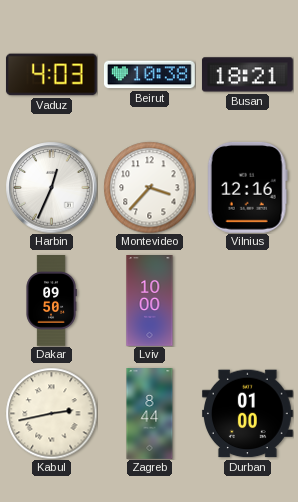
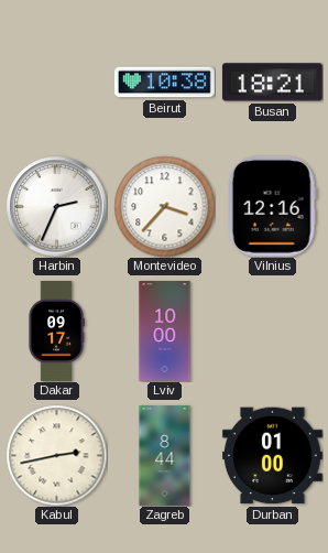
Vaduz: 4:03 -> none (51, 75)
Harbin: 12:34 -> 2:34 (56, 206)
Dakar: 09:50 -> 09:17 (56, 332)
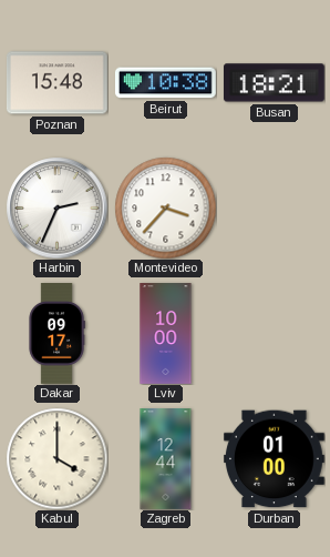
Poznan: none -> 15:48 (56, 83)
Vilnius: 12:16 -> none (272, 206)
Kabul: 2:43 -> 4:00 (56, 458)
Zagreb: 8:44 -> 12:44 (166, 459)
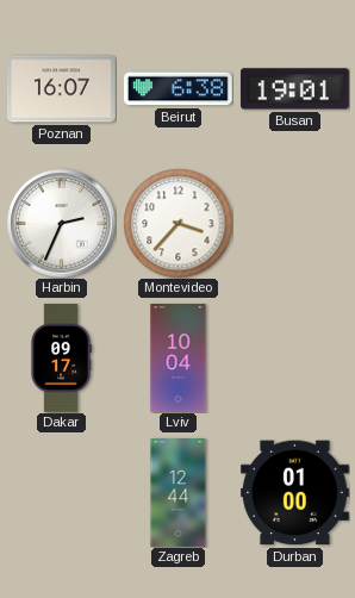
Poznan: 15:48 -> 16:07 (61, 89)
Beirut: 10:38 -> 6:38 (179, 89)
Busan: 18:21 -> 19:01 (294, 89)
Lviv: 10:00 -> 10:04 (179, 359)
Kabul: 4:00 -> none (56, 458)
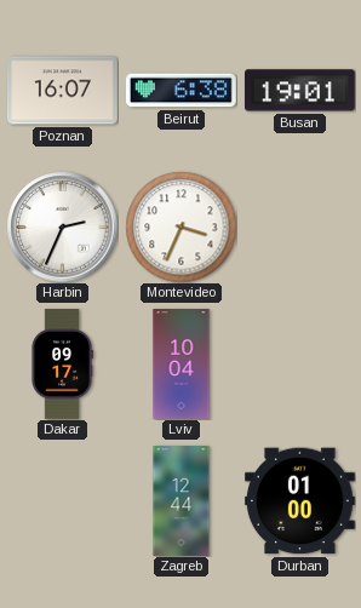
Montevideo: 3:37 -> 3:34 (180, 226)
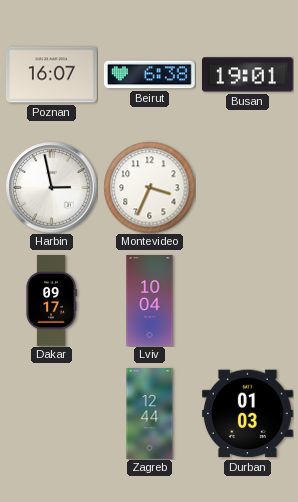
Harbin: 2:34 -> 2:58 (51, 187)
Durban: 01:00 -> 01:03 (247, 414)
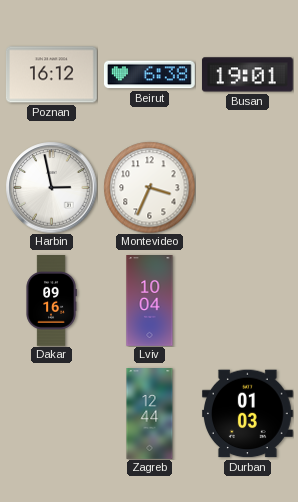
Poznan: 16:07 -> 16:12 (51, 75)
Dakar: 09:17 -> 09:16 (51, 301)
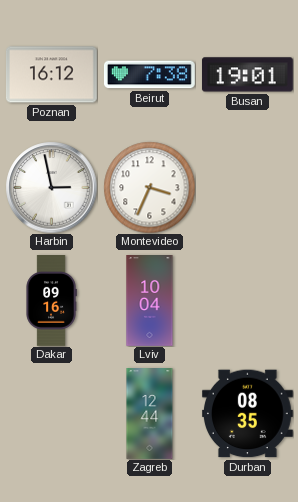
Beirut: 6:38 -> 7:38 (150, 75)
Durban: 01:03 -> 08:35 (247, 414)
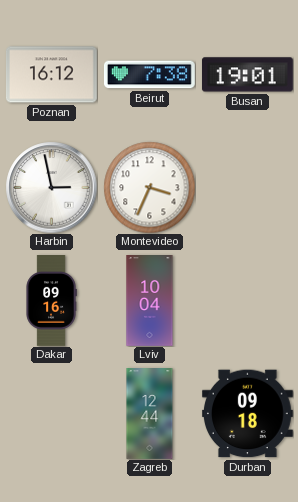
Durban: 08:35 -> 09:18 (247, 414)
